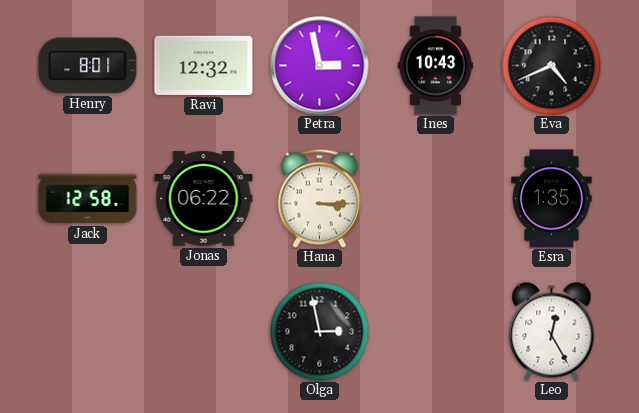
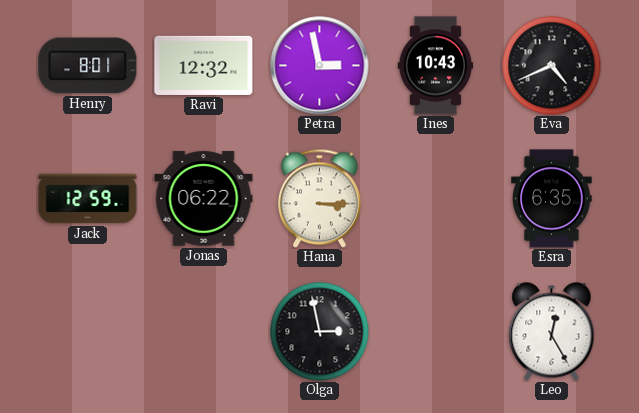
Jack: 12:58 -> 12:59 (88, 199)
Esra: 1:35 -> 6:35 (552, 199)
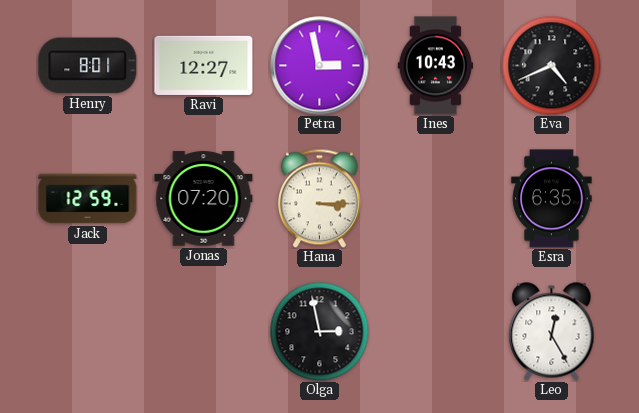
Ravi: 12:32 -> 12:27 (204, 65)
Jonas: 06:22 -> 07:20 (204, 199)
